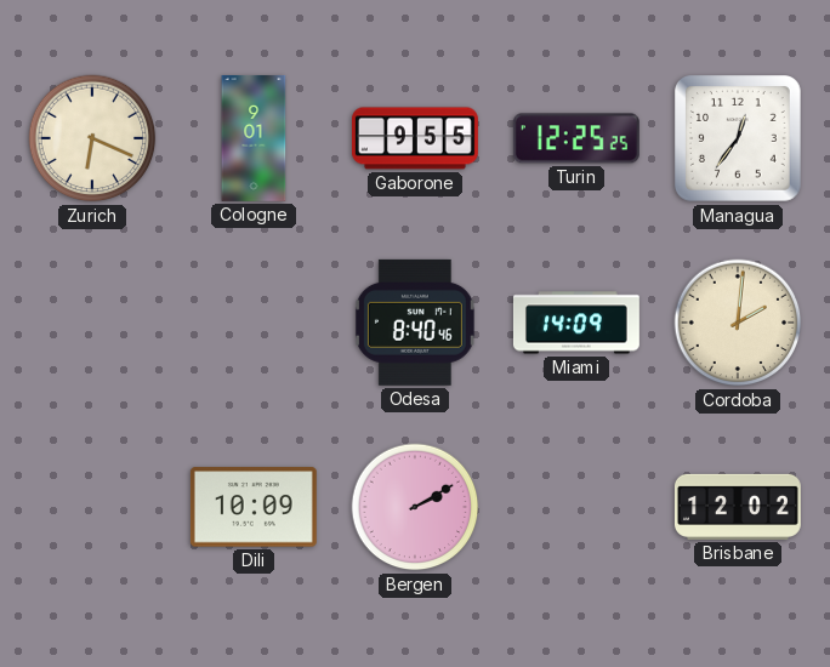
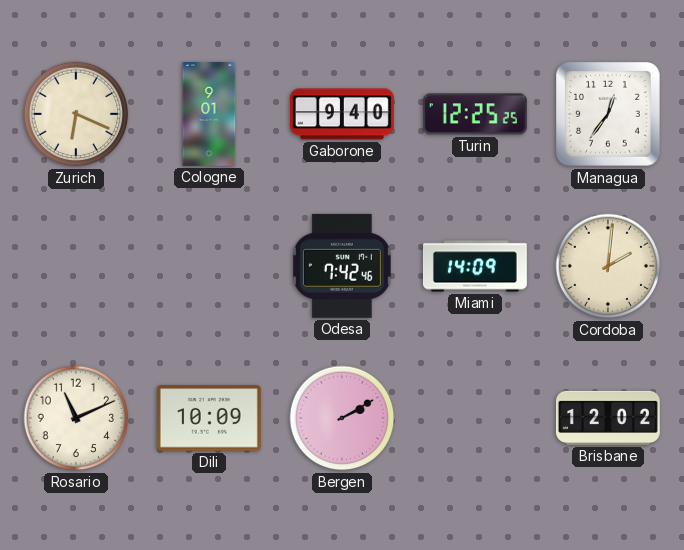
Gaborone: 9:55 -> 9:40 (342, 114)
Odesa: 8:40 -> 7:42 (342, 266)
Rosario: none -> 11:11 (76, 418)
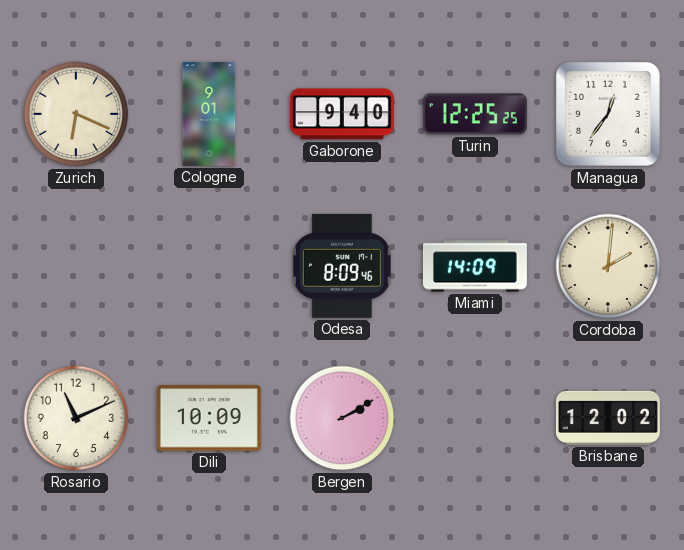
Odesa: 7:42 -> 8:09 (342, 266)
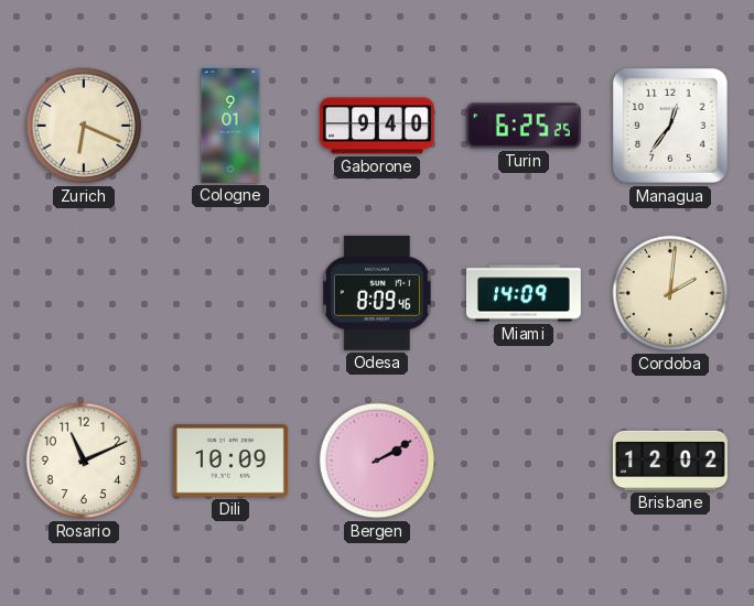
Turin: 12:25 -> 6:25 (524, 126)
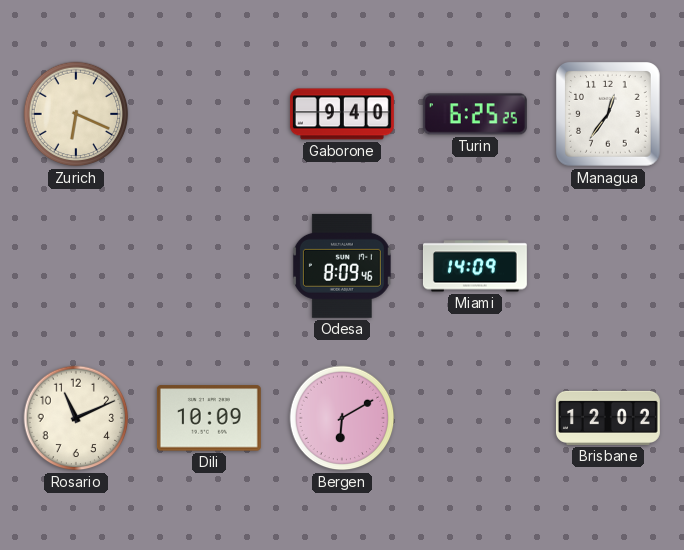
Cologne: 9:01 -> none (230, 126)
Cordoba: 2:01 -> none (670, 293)
Bergen: 2:10 -> 6:10 (342, 418)
